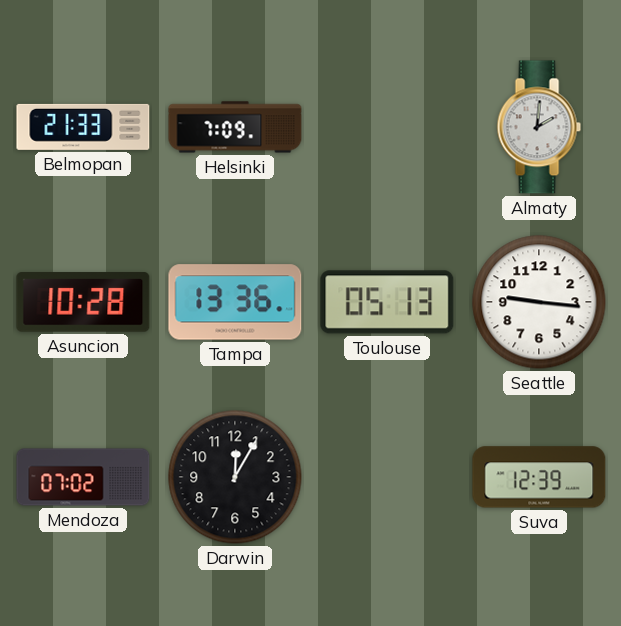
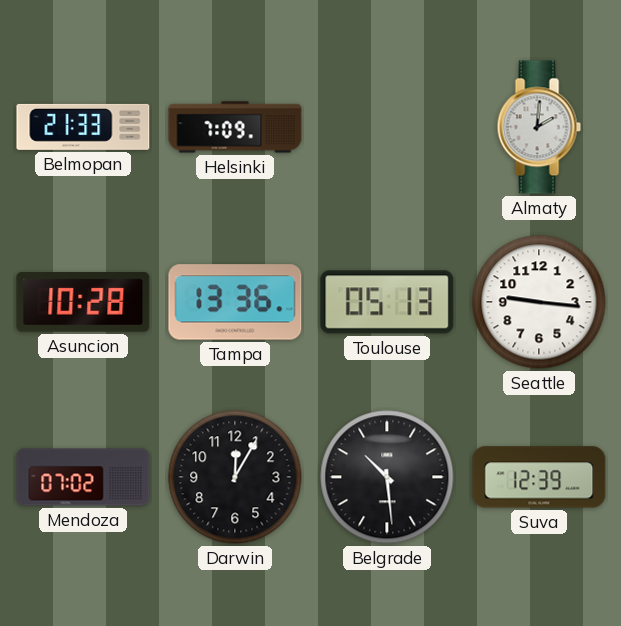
Belgrade: none -> 10:29 (387, 477)
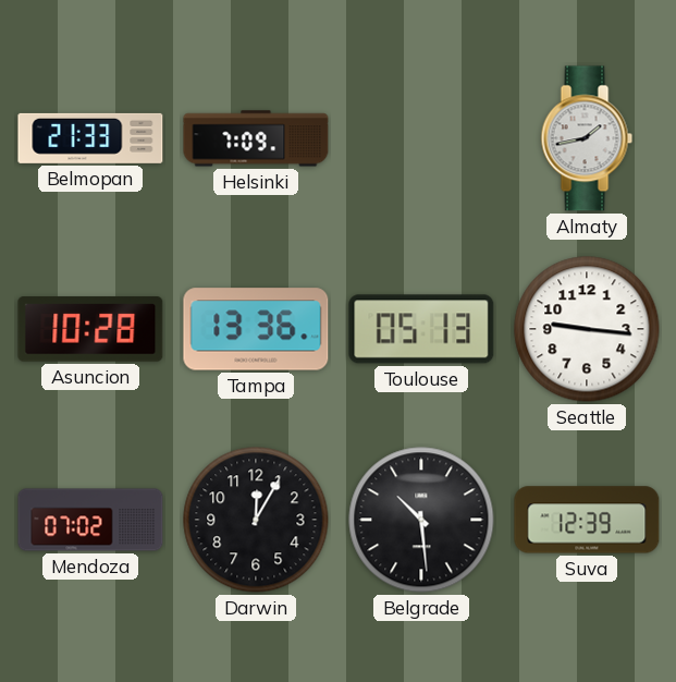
Almaty: 2:01 -> 1:43 (587, 138)
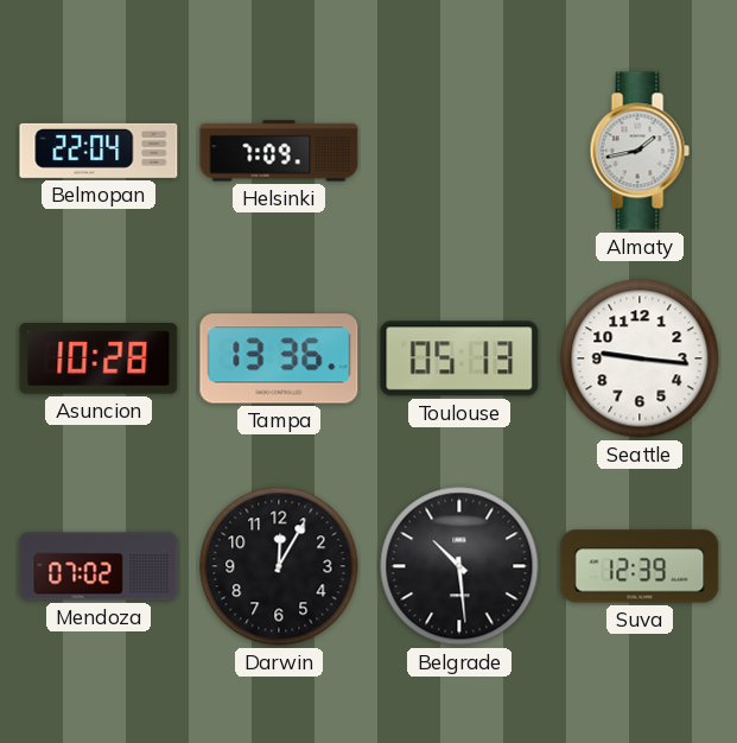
Belmopan: 21:33 -> 22:04 (99, 151)
